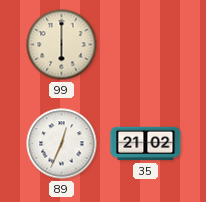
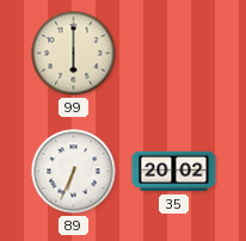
89: 12:34 -> 6:34 (74, 172)
35: 21:02 -> 20:02 (174, 172)
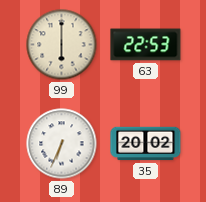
63: none -> 22:53 (146, 45)
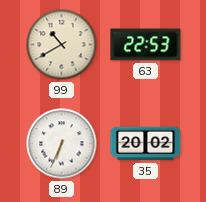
99: 6:00 -> 10:40 (62, 45)
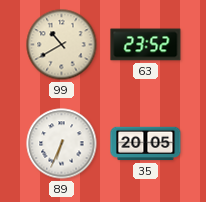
63: 22:53 -> 23:52 (146, 45)
35: 20:02 -> 20:05 (146, 144)
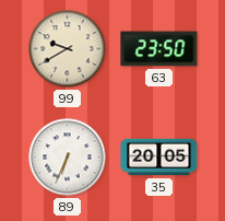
99: 10:40 -> 9:40 (68, 49)
63: 23:52 -> 23:50 (159, 49)
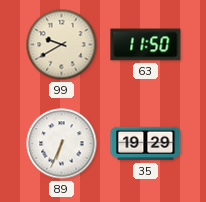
63: 23:50 -> 11:50 (146, 45)
35: 20:05 -> 19:29 (146, 144)
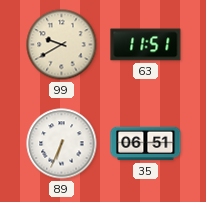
63: 11:50 -> 11:51 (146, 45)
35: 19:29 -> 06:51 (146, 144)
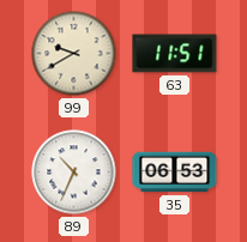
89: 6:34 -> 10:34 (74, 173)
35: 06:51 -> 06:53 (175, 173)
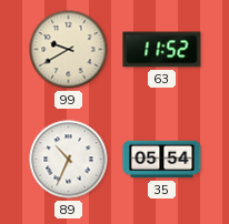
63: 11:51 -> 11:52 (162, 50)
35: 06:53 -> 05:54 (162, 160)
